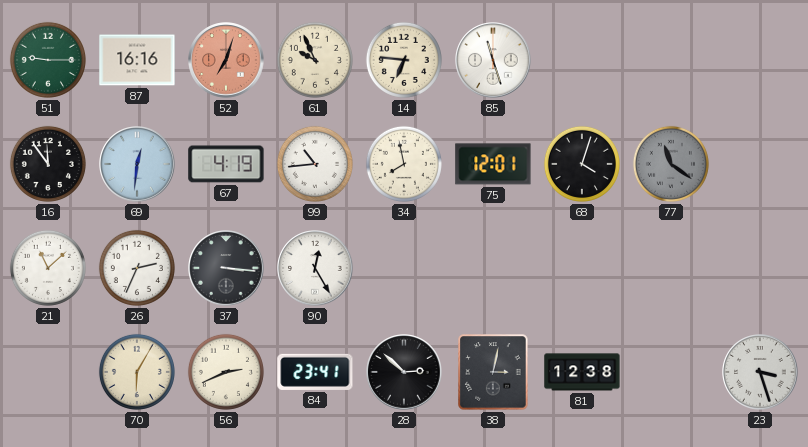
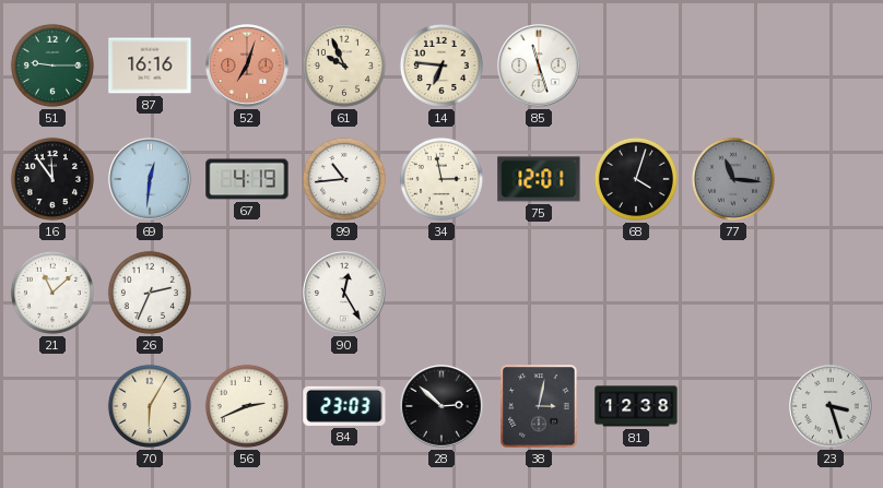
34: 7:58 -> 2:58 (441, 179)
77: 11:21 -> 11:16 (733, 179)
37: 3:16 -> none (226, 268)
84: 23:41 -> 23:03 (344, 406)
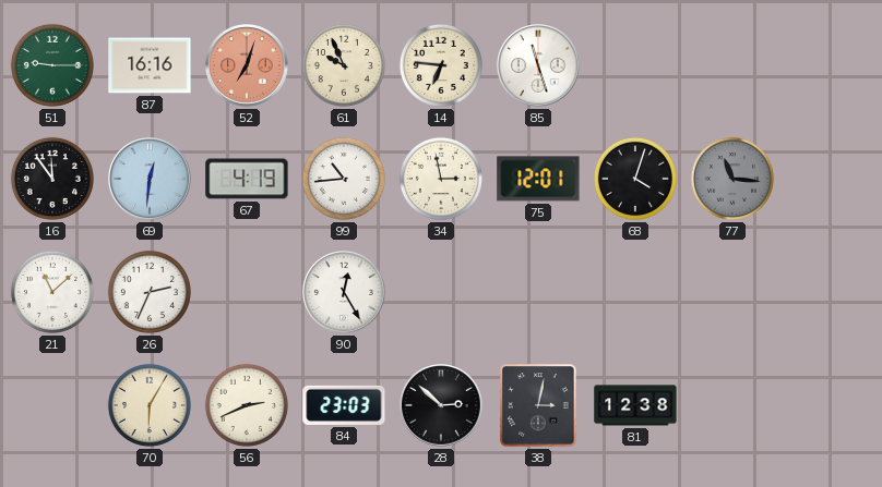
23: 3:27 -> none (831, 406)
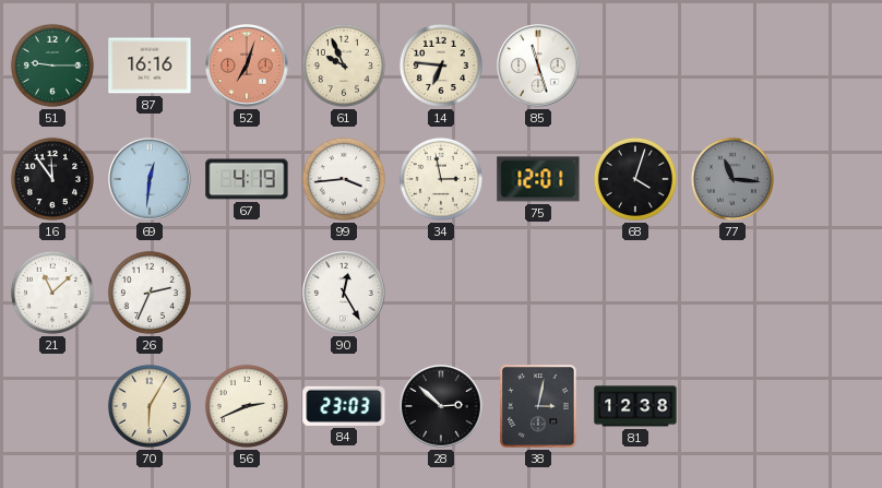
99: 10:44 -> 3:44 (344, 179)
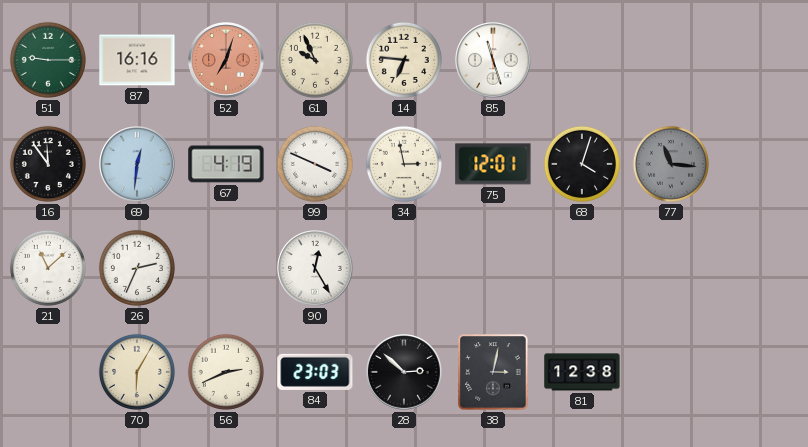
99: 3:44 -> 3:49 (315, 164)
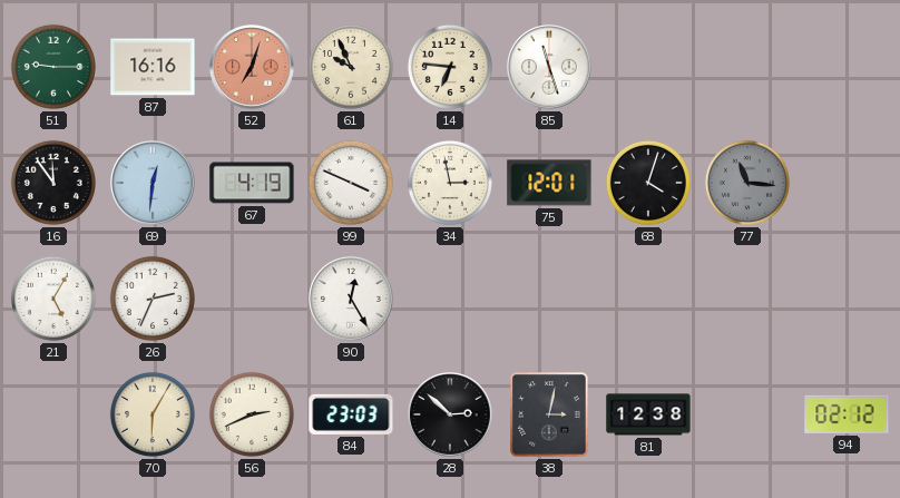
21: 11:08 -> 5:05 (53, 299)
94: none -> 02:12 (847, 414)
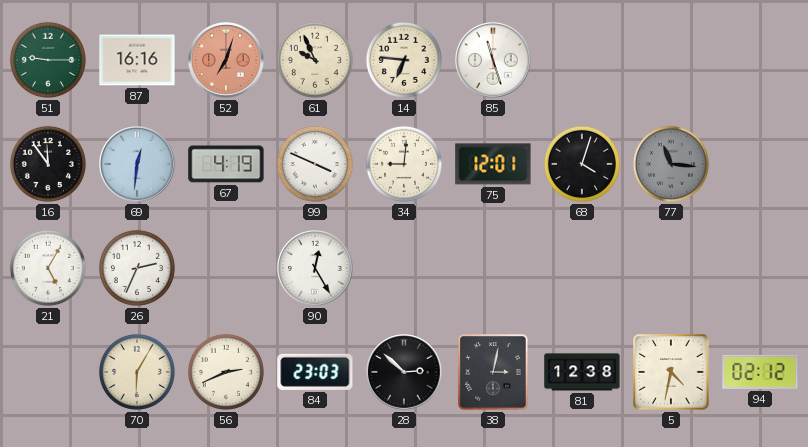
34: 2:58 -> 9:01 (404, 164)
5: none -> 4:32 (671, 372)
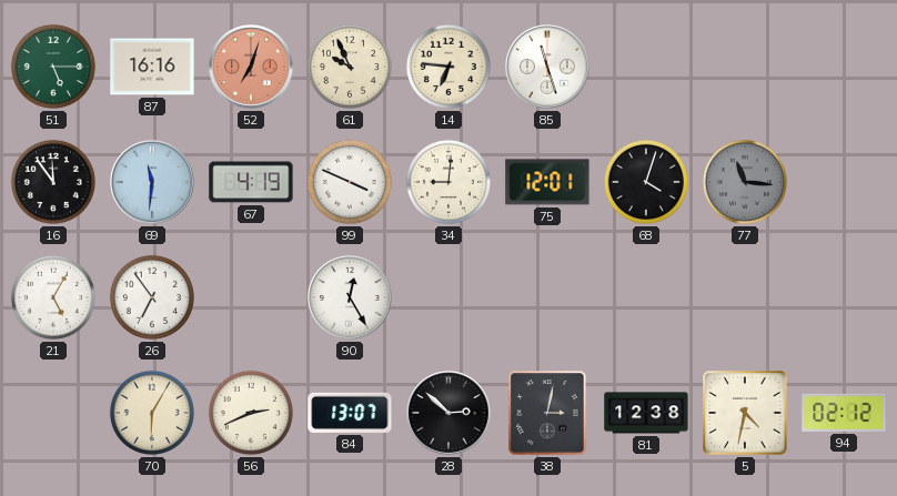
51: 9:15 -> 5:15 (53, 67)
69: 12:31 -> 11:31 (152, 182)
26: 2:34 -> 6:54 (152, 297)
84: 23:03 -> 13:07 (350, 413)
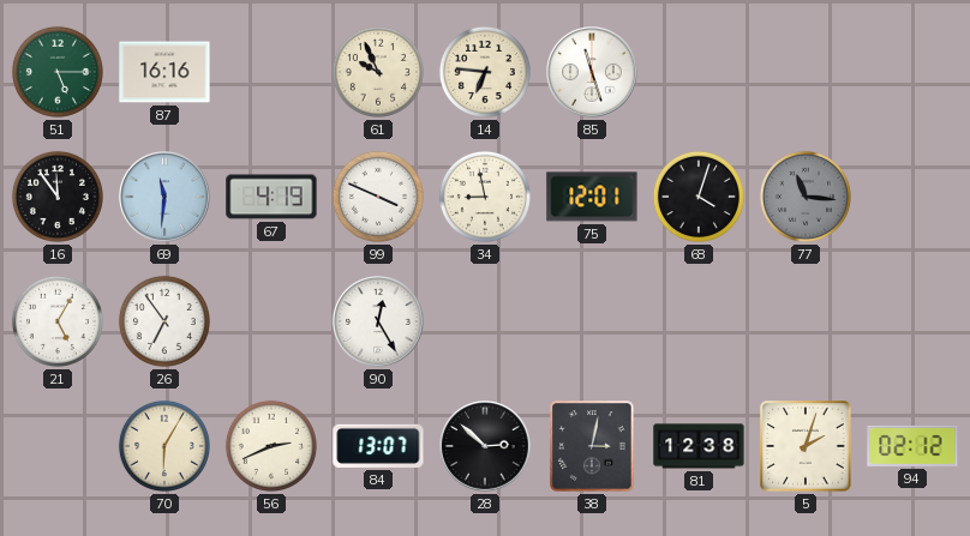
52: 7:03 -> none (251, 67)
34: 9:01 -> 8:58 (485, 197)
5: 4:32 -> 2:03 (806, 446)
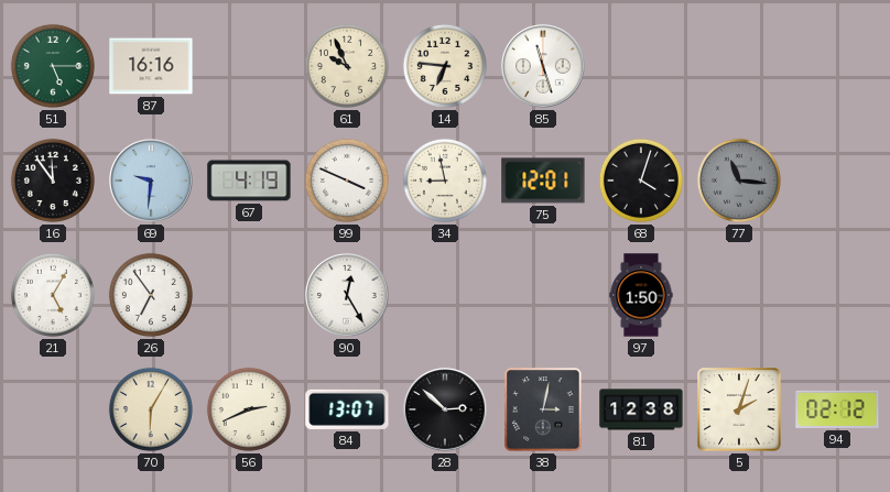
69: 11:31 -> 9:31 (151, 181)
97: none -> 1:50 (641, 295)
